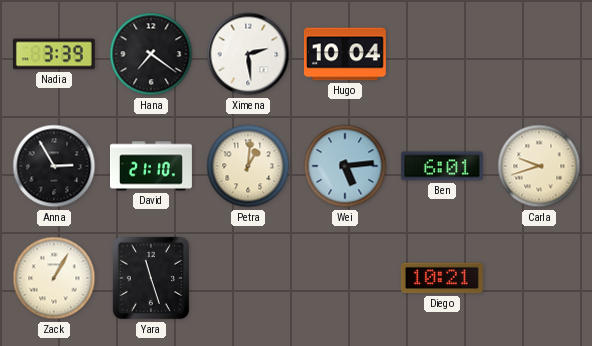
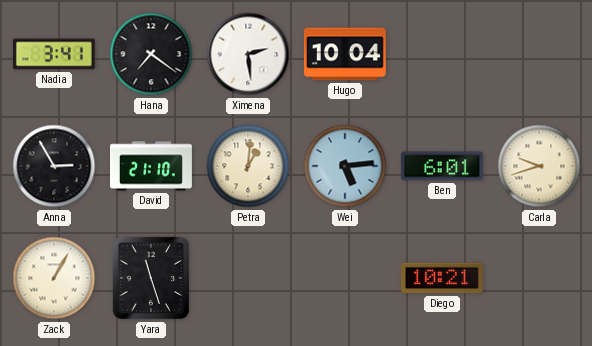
Nadia: 3:39 -> 3:41 (54, 54)
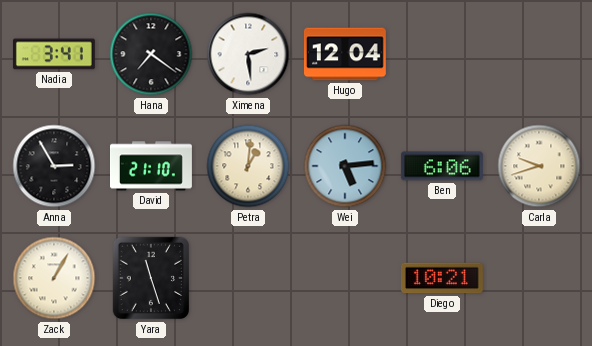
Hugo: 10:04 -> 12:04 (345, 54)
Ben: 6:01 -> 6:06 (442, 166)
